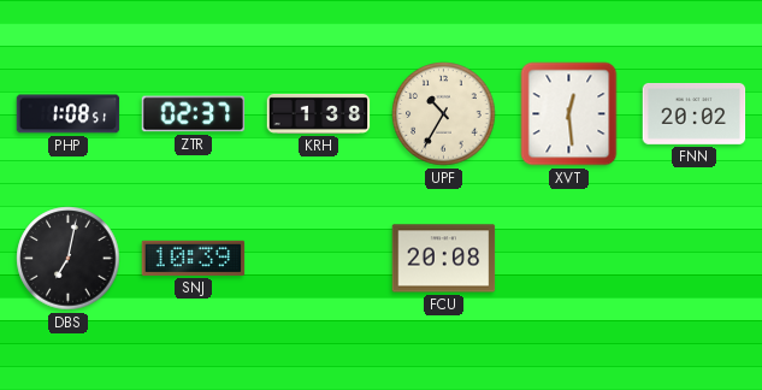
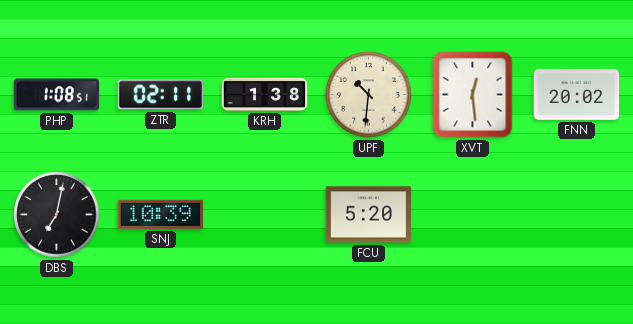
ZTR: 02:37 -> 02:11 (161, 95)
UPF: 10:35 -> 10:31 (369, 95)
FCU: 20:08 -> 5:20 (369, 215)
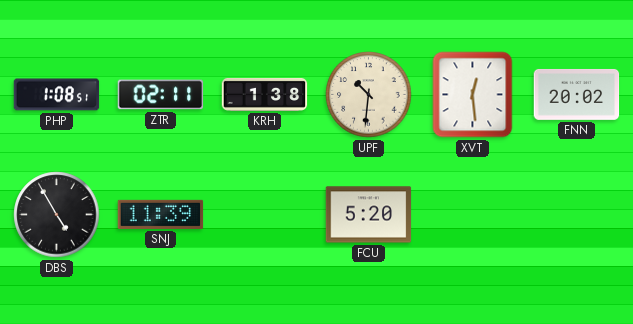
DBS: 7:02 -> 4:55 (57, 215)
SNJ: 10:39 -> 11:39 (161, 214)
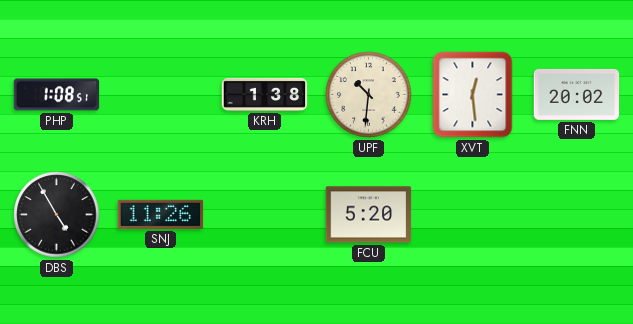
ZTR: 02:11 -> none (161, 95)
SNJ: 11:39 -> 11:26 (161, 214)
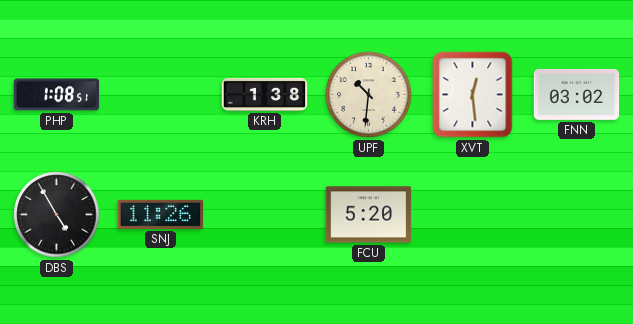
FNN: 20:02 -> 03:02 (577, 94)
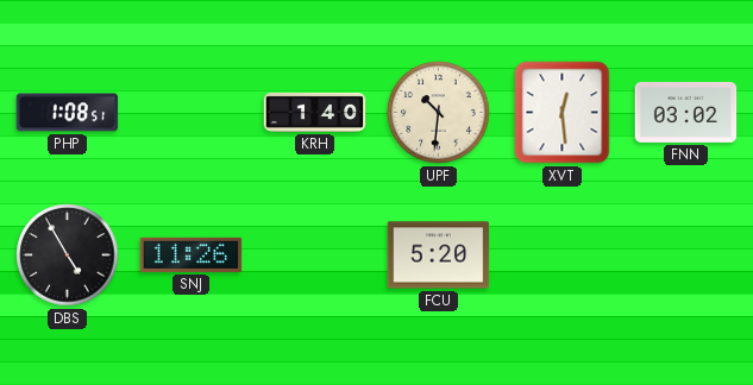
KRH: 1:38 -> 1:40 (315, 112)
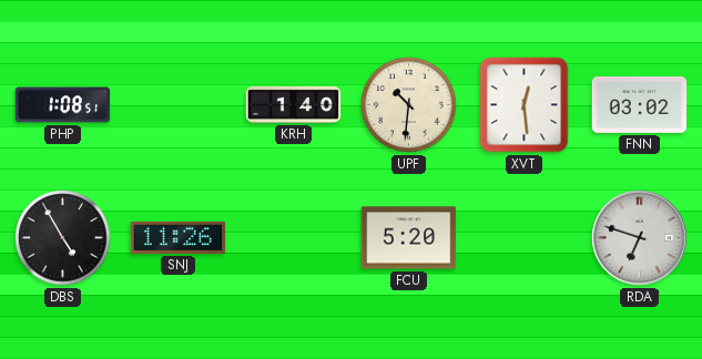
RDA: none -> 6:48 (640, 238)
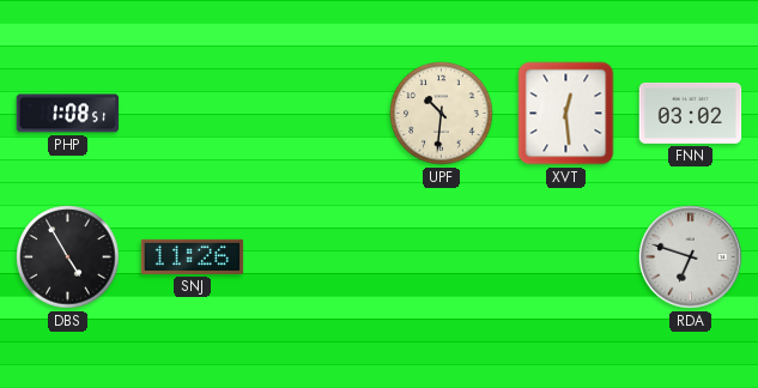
KRH: 1:40 -> none (294, 104)
FCU: 5:20 -> none (409, 238)
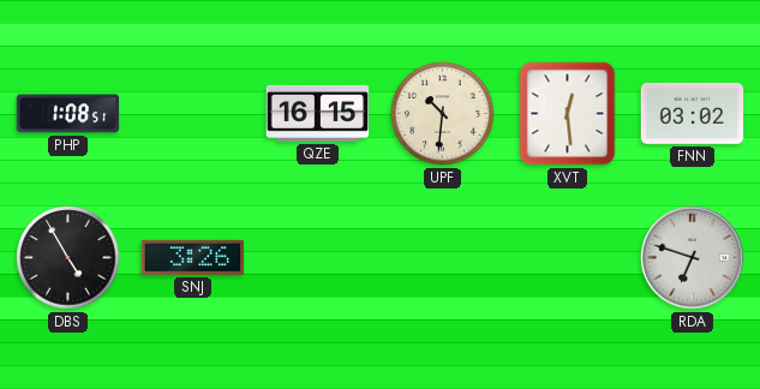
QZE: none -> 16:15 (318, 113)
SNJ: 11:26 -> 3:26 (193, 257)
